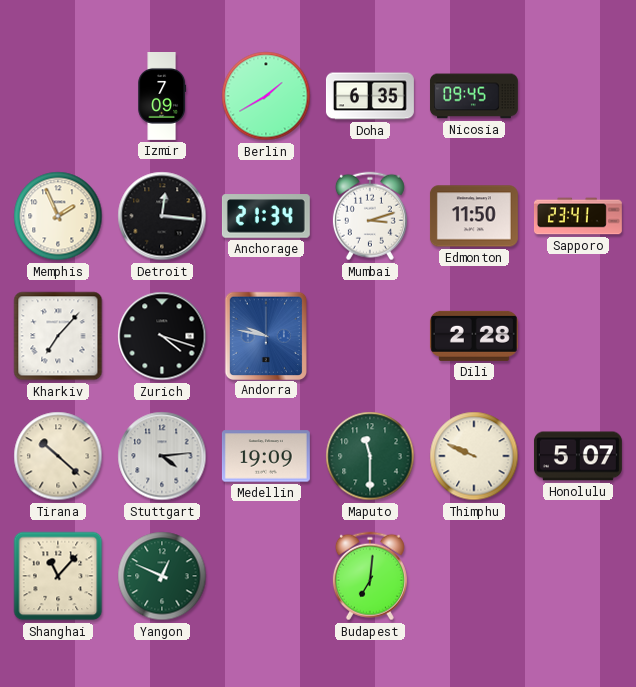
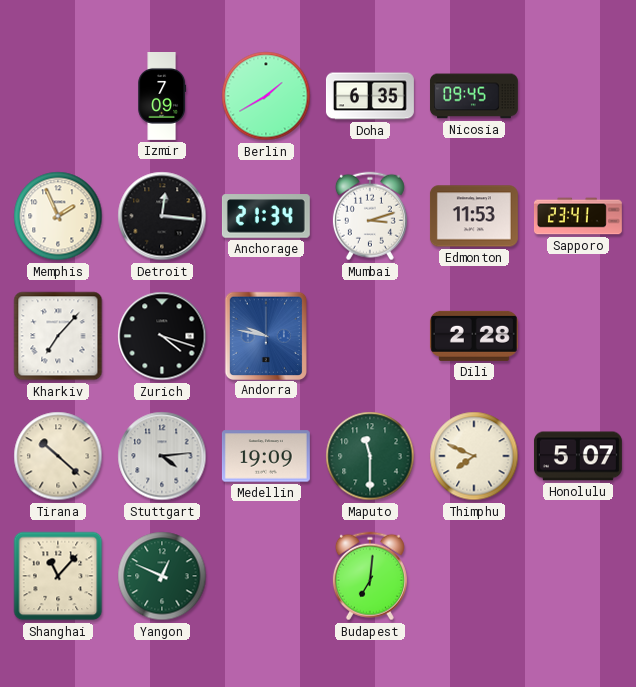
Edmonton: 11:50 -> 11:53 (474, 216)
Thimphu: 9:49 -> 7:49 (474, 456)
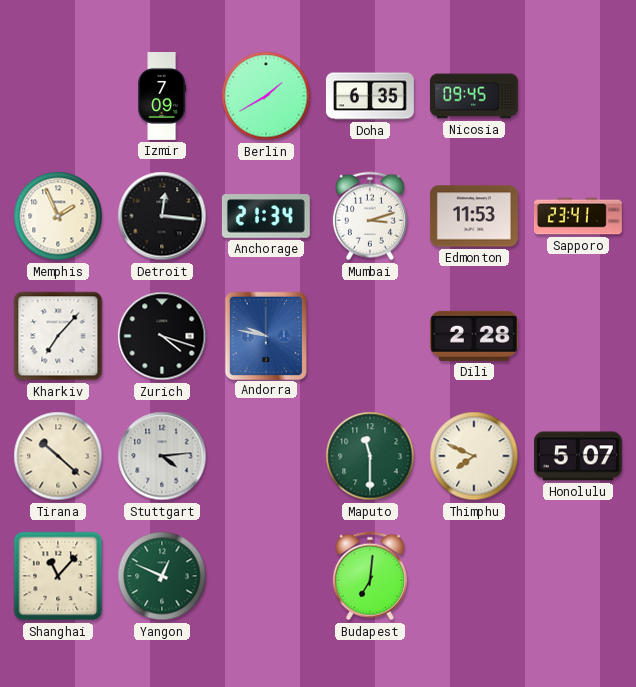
Medellin: 19:09 -> none (266, 456)
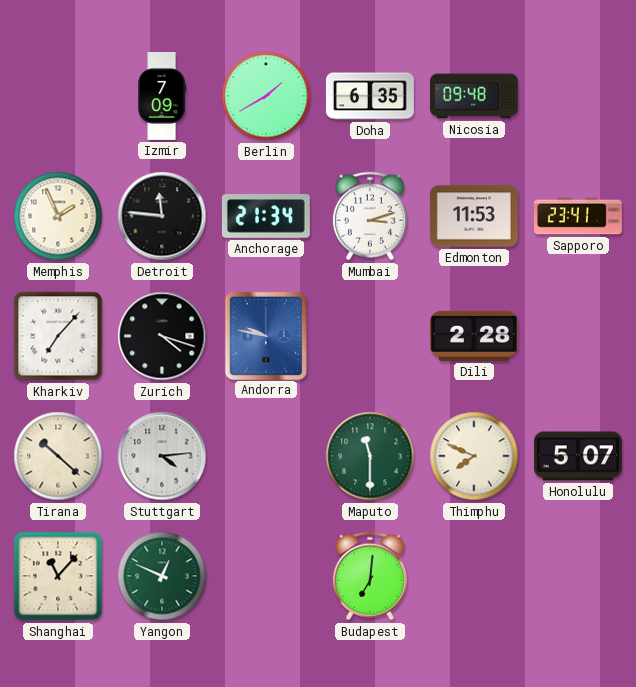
Nicosia: 09:45 -> 09:48 (474, 96)
Detroit: 12:16 -> 11:46 (162, 216)
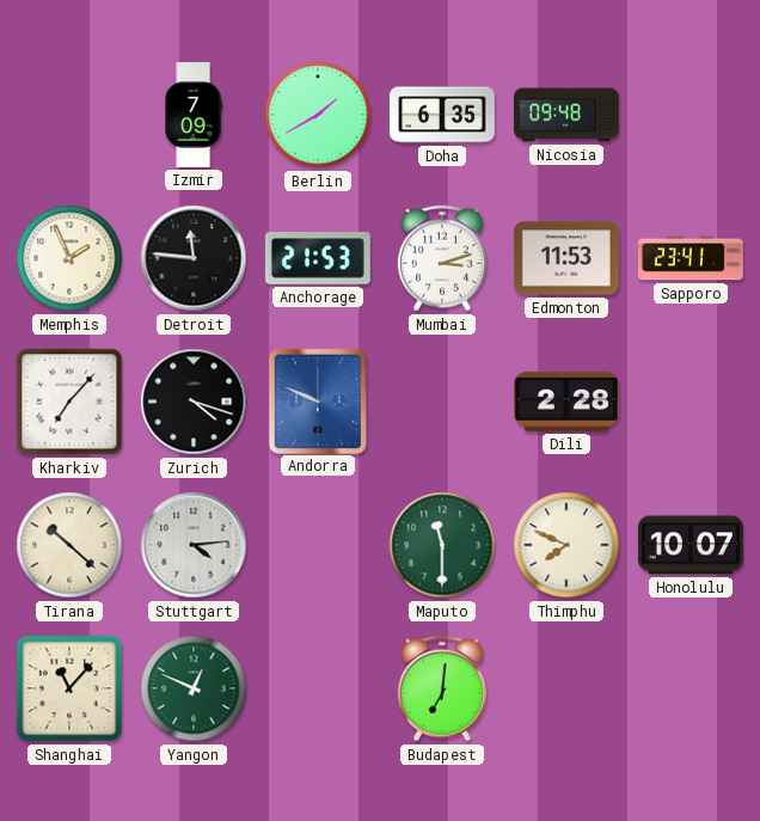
Anchorage: 21:34 -> 21:53 (318, 258)
Andorra: 9:47 -> 9:49 (317, 400)
Honolulu: 5:07 -> 10:07 (691, 545)
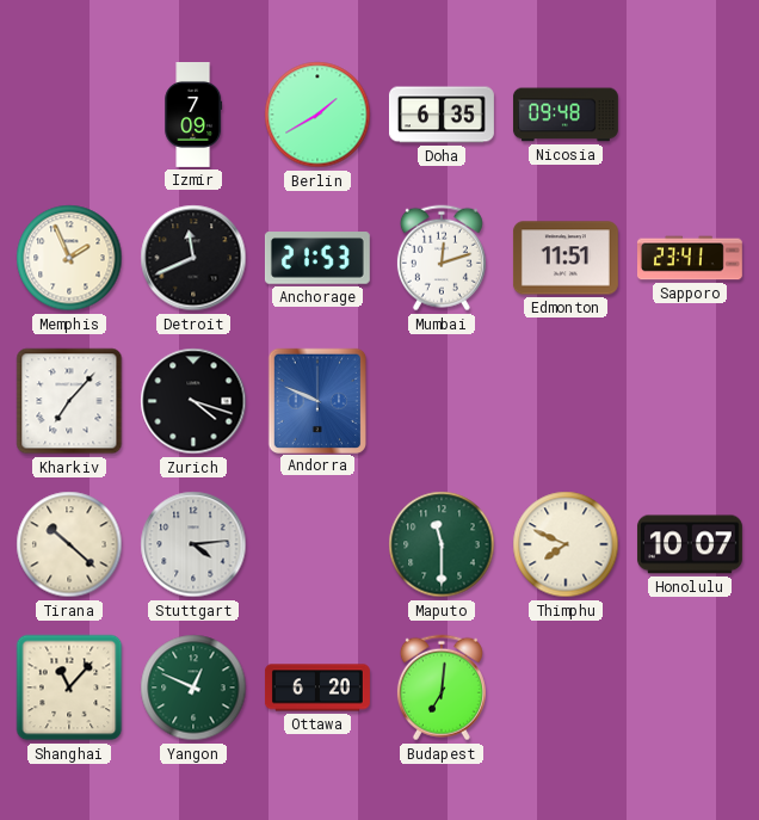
Detroit: 11:46 -> 11:41 (193, 258)
Mumbai: 3:12 -> 12:12 (442, 258)
Edmonton: 11:53 -> 11:51 (566, 258)
Dili: 2:28 -> none (566, 402)
Ottawa: none -> 6:20 (317, 688)
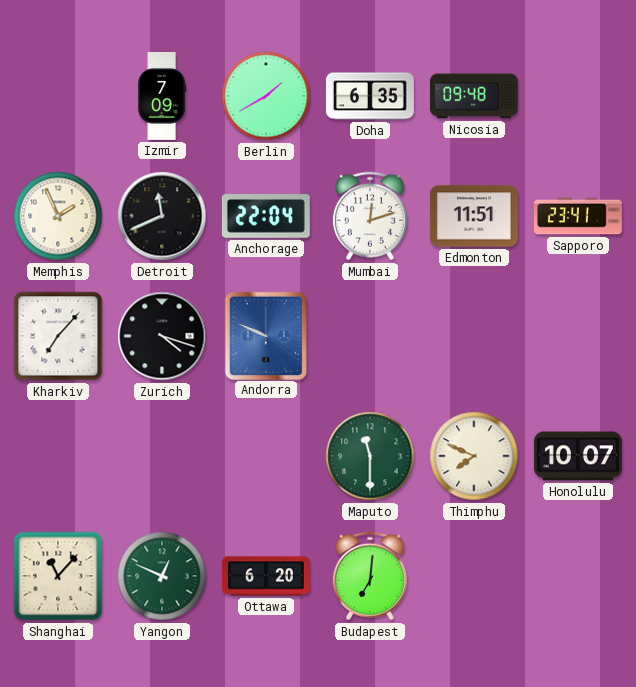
Anchorage: 21:53 -> 22:04 (266, 216)
Tirana: 10:22 -> none (69, 544)
Stuttgart: 4:14 -> none (193, 544)
